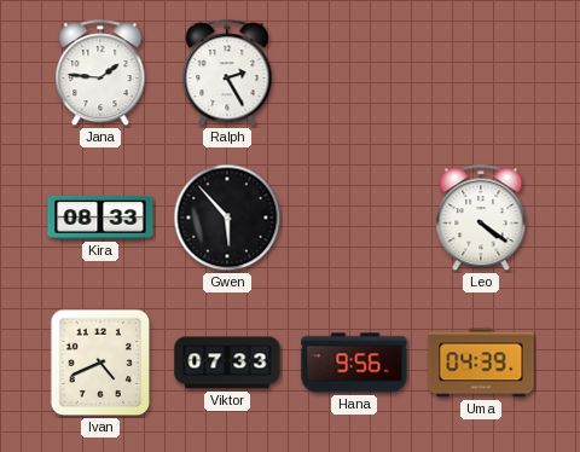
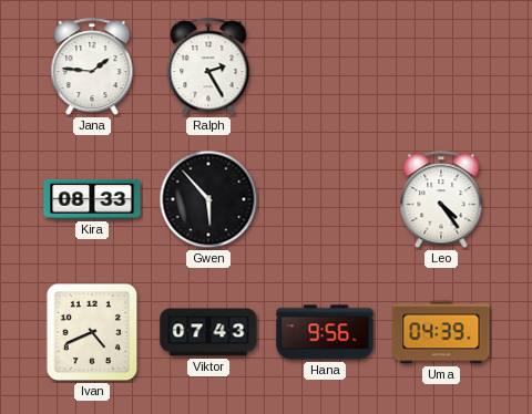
Leo: 4:21 -> 4:24 (441, 200)
Viktor: 07:33 -> 07:43 (208, 332)
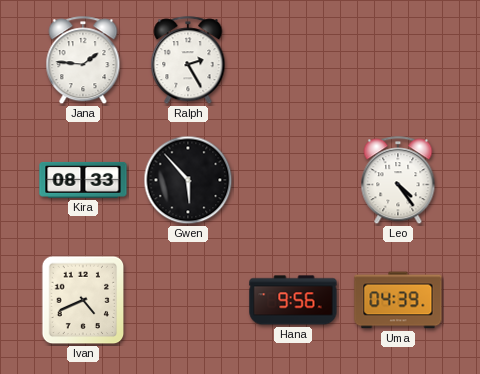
Viktor: 07:43 -> none (208, 332)
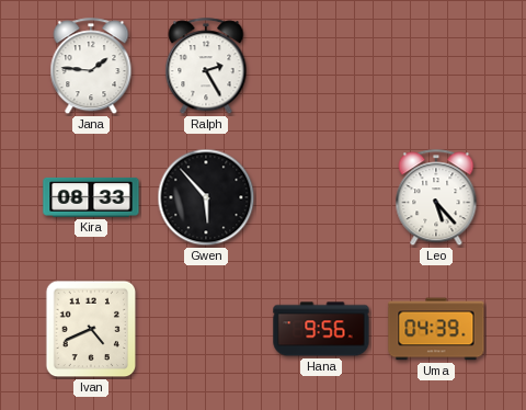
Leo: 4:24 -> 5:23 (436, 198)
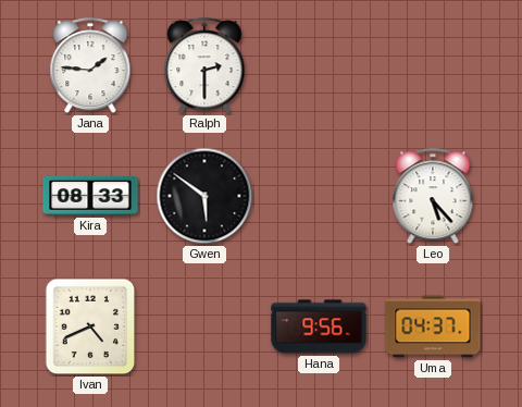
Ralph: 2:25 -> 2:30 (204, 66)
Gwen: 5:53 -> 5:51 (204, 196)
Uma: 04:39 -> 04:37 (433, 326)
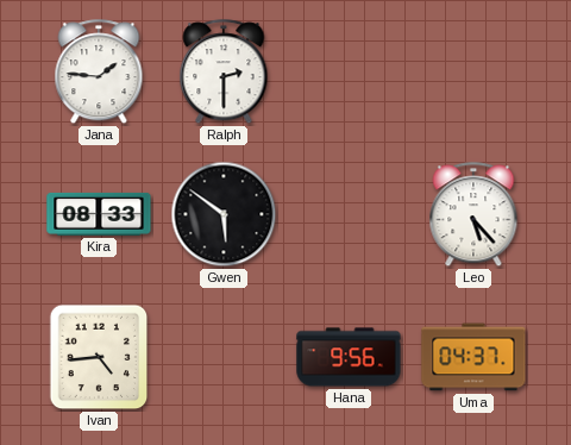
Ivan: 4:41 -> 4:44 (99, 357)
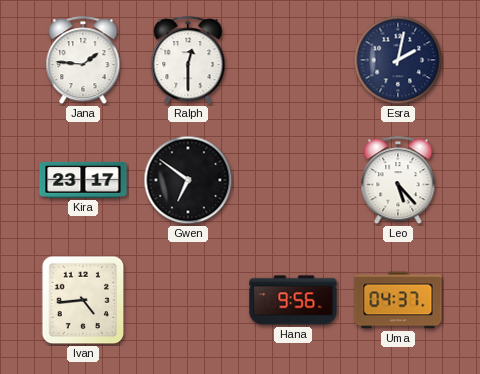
Ralph: 2:30 -> 12:30 (188, 61)
Esra: none -> 2:02 (398, 60)
Kira: 08:33 -> 23:17 (83, 180)
Gwen: 5:51 -> 6:51 (188, 180)
